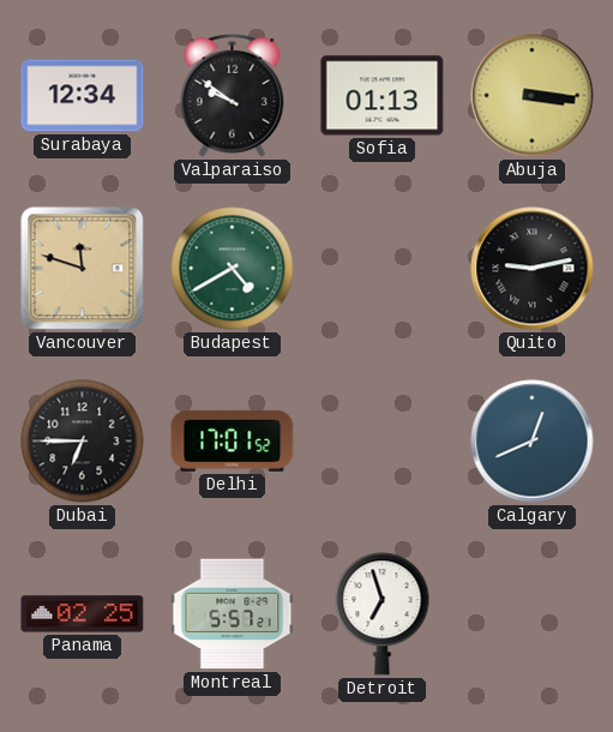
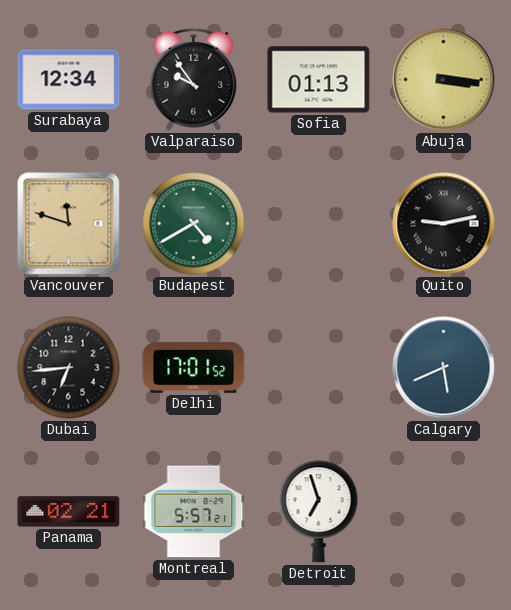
Valparaiso: 9:51 -> 9:54 (194, 79)
Dubai: 6:45 -> 6:44 (69, 368)
Calgary: 12:41 -> 5:41 (444, 368)
Panama: 02:25 -> 02:21 (69, 512)
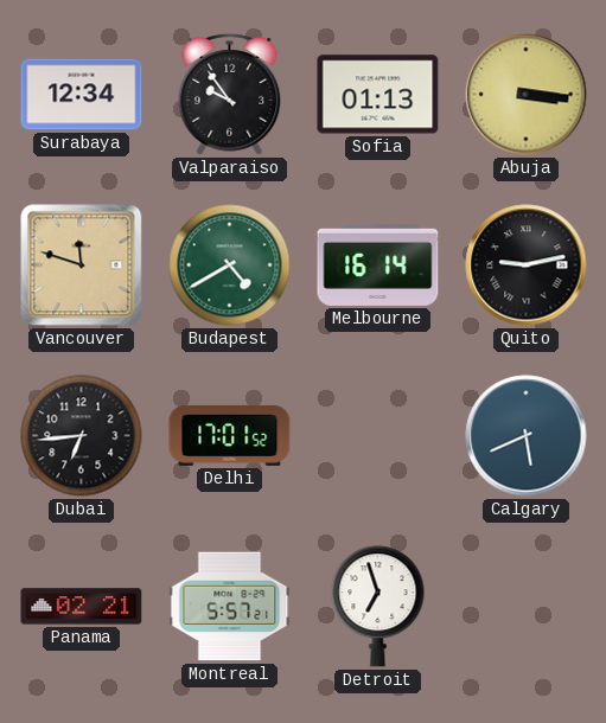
Melbourne: none -> 16:14 (378, 264)
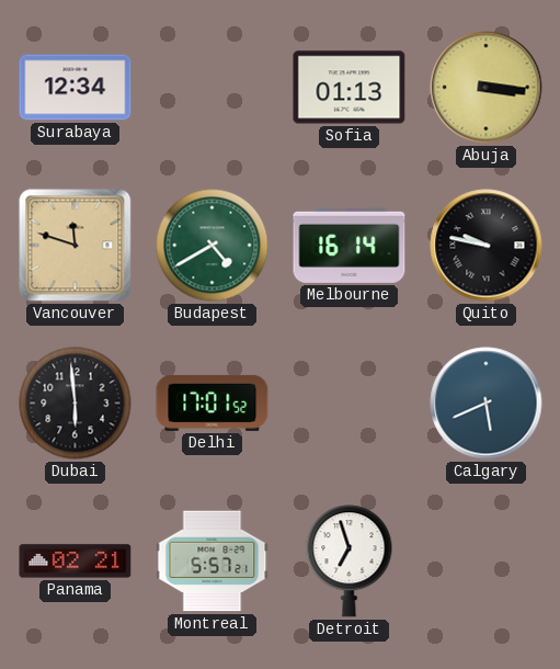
Valparaiso: 9:54 -> none (230, 94)
Quito: 9:13 -> 9:47 (487, 246)
Dubai: 6:44 -> 5:59 (76, 404)
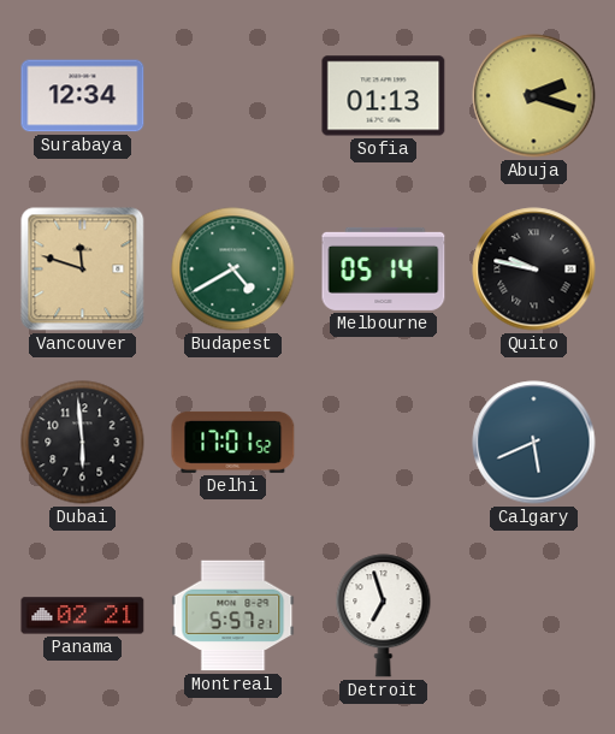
Abuja: 3:16 -> 2:18 (534, 96)
Melbourne: 16:14 -> 05:14 (384, 268)
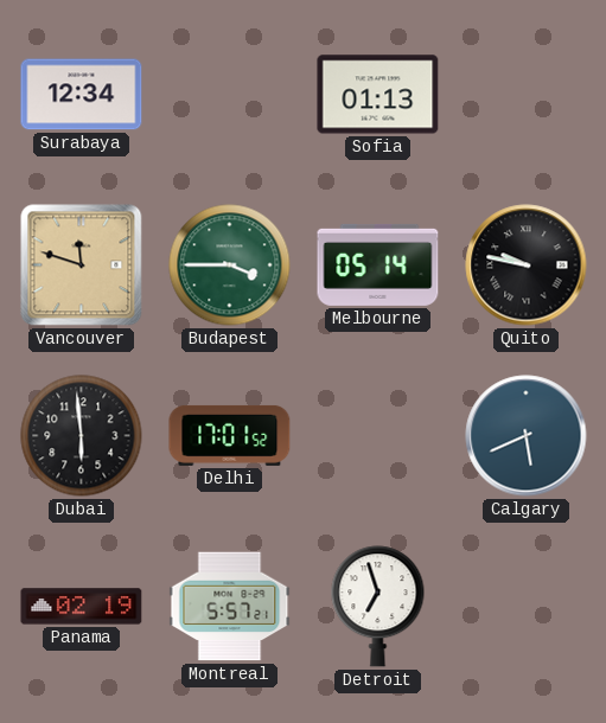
Abuja: 2:18 -> none (534, 96)
Budapest: 4:40 -> 3:45 (230, 265)
Panama: 02:21 -> 02:19 (82, 607)
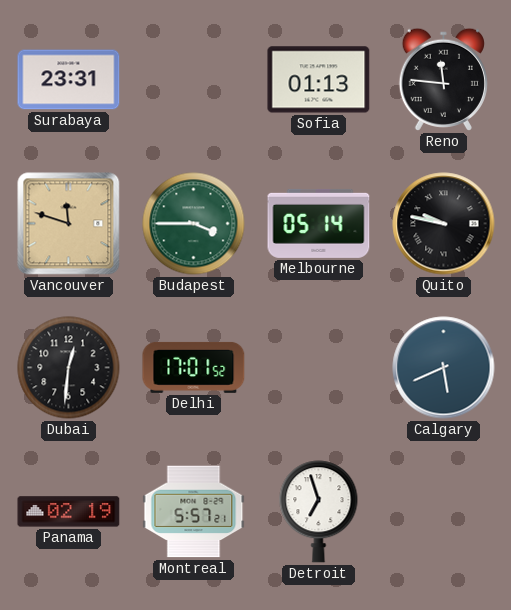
Surabaya: 12:34 -> 23:31 (69, 80)
Reno: none -> 11:46 (443, 79)
Dubai: 5:59 -> 12:31 (69, 368)
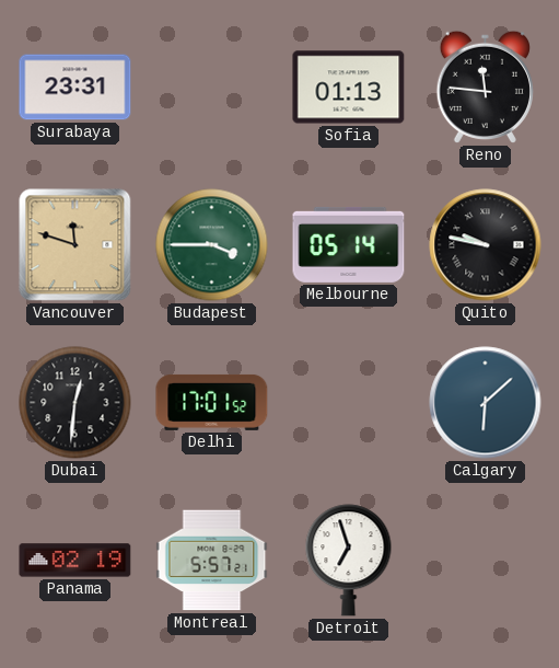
Calgary: 5:41 -> 6:08 (486, 403)
